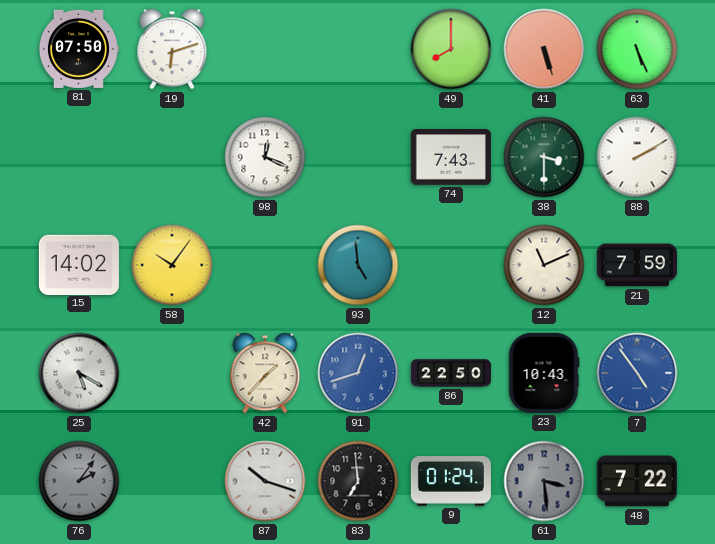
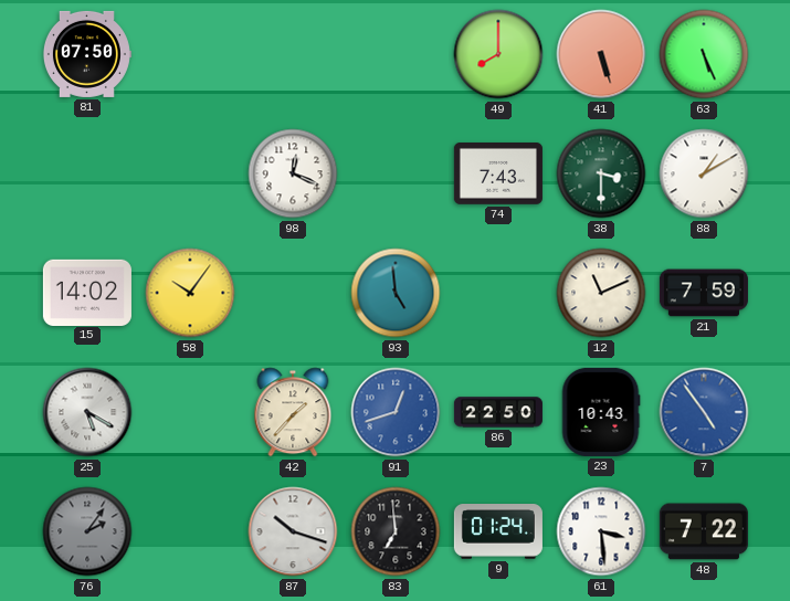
19: 6:12 -> none (172, 49)
88: 2:10 -> 1:10 (704, 173)
61 dial: grey -> white (601, 531)
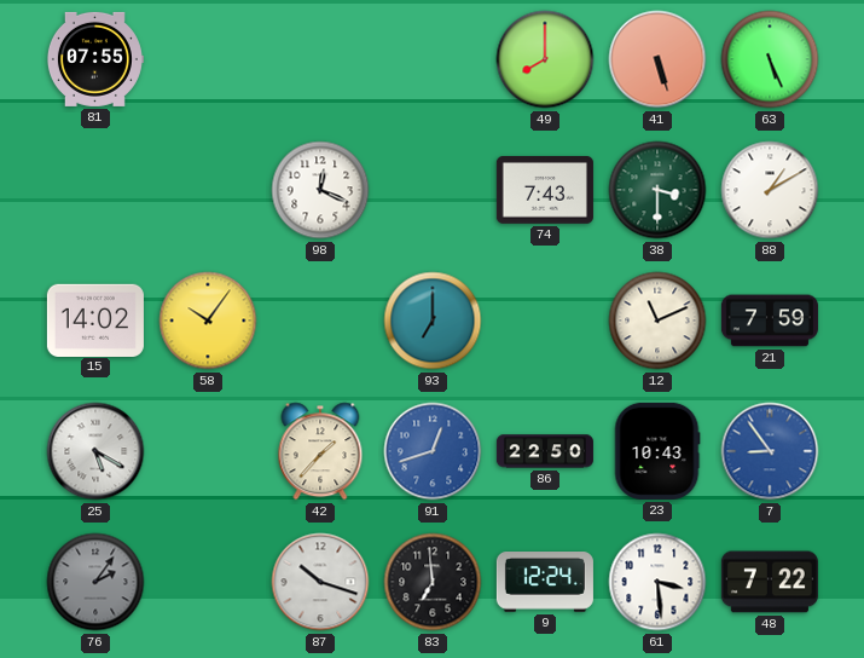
81: 07:50 -> 07:55 (94, 59)
93: 4:59 -> 7:00 (433, 321)
7: 4:54 -> 8:54 (770, 451)
9: 01:24 -> 12:24 (545, 583)
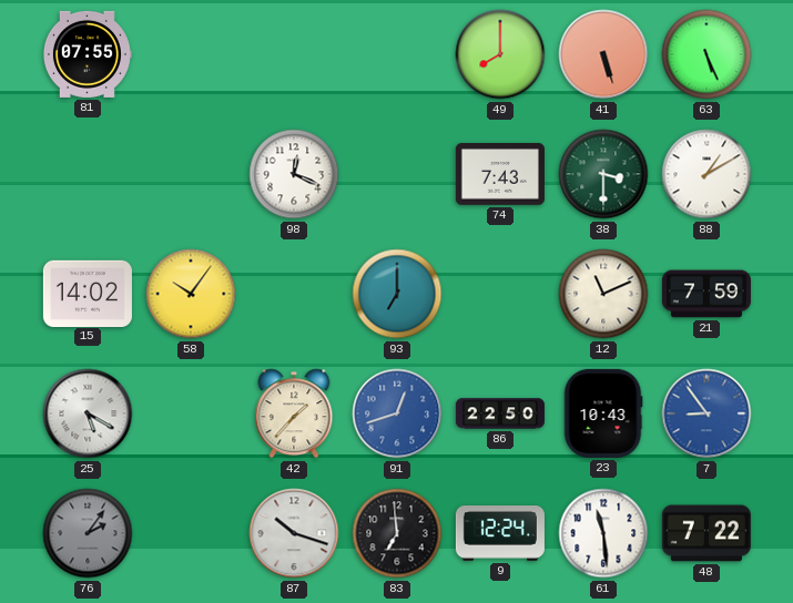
61: 3:29 -> 11:29 (603, 533)
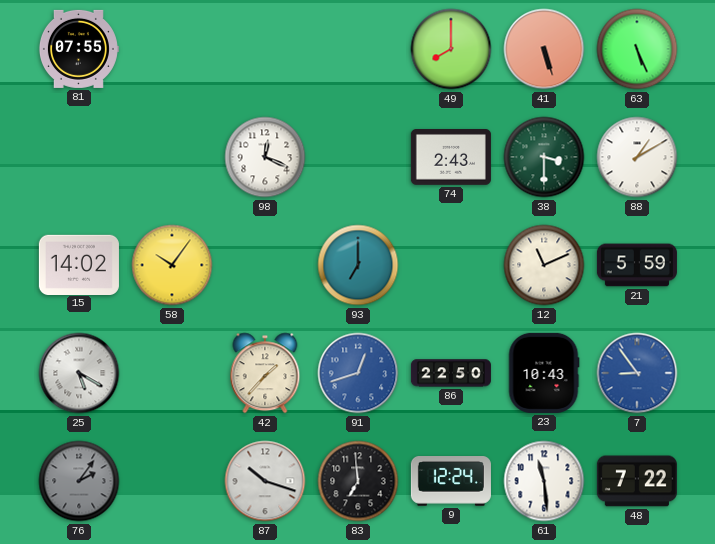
74: 7:43 -> 2:43 (451, 158)
21: 7:59 -> 5:59 (637, 265)
